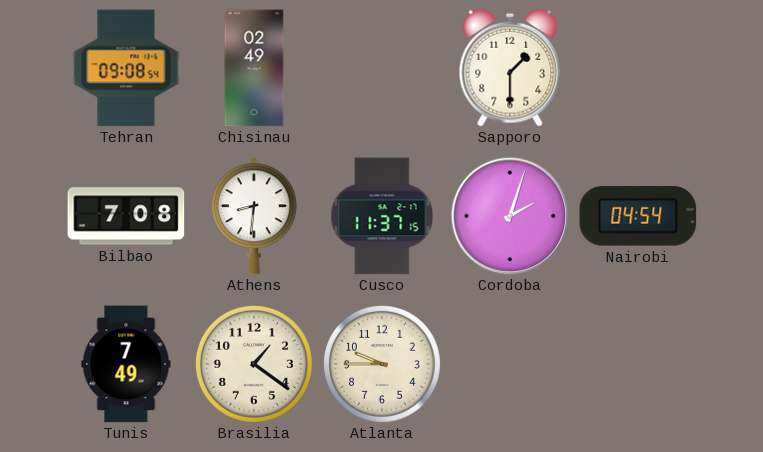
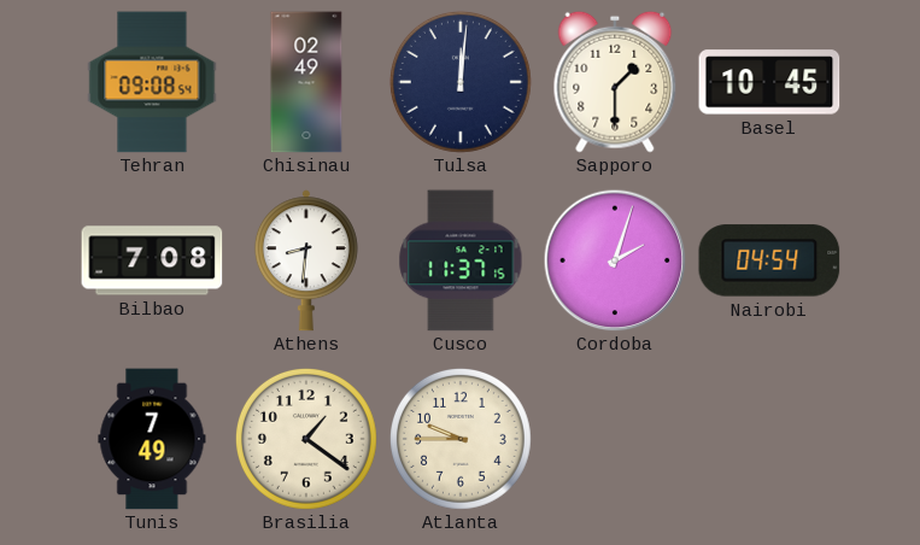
Tulsa: none -> 12:01 (461, 82)
Basel: none -> 10:45 (769, 82)
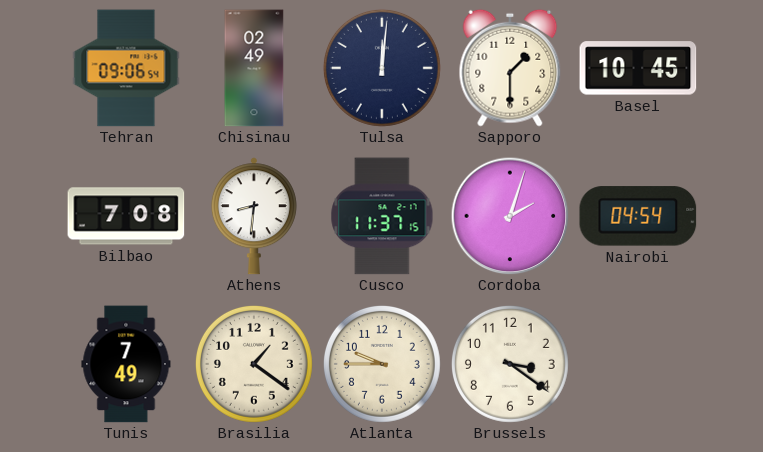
Tehran: 09:08 -> 09:06 (126, 68)
Brussels: none -> 3:21 (510, 364)
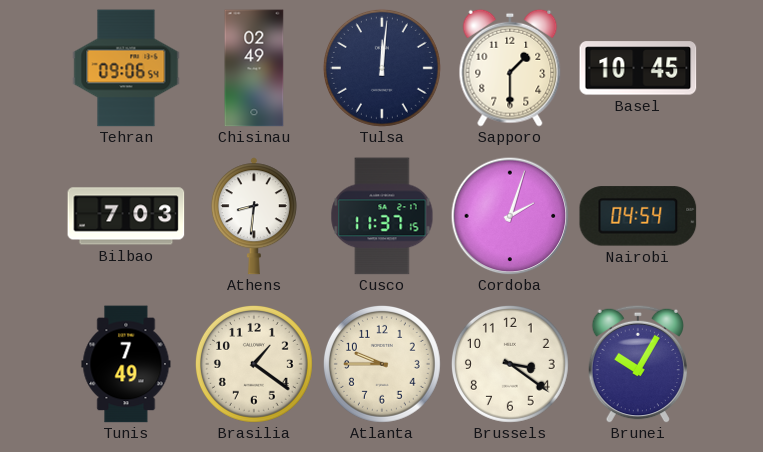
Bilbao: 7:08 -> 7:03 (126, 216)
Brunei: none -> 10:05 (638, 364)
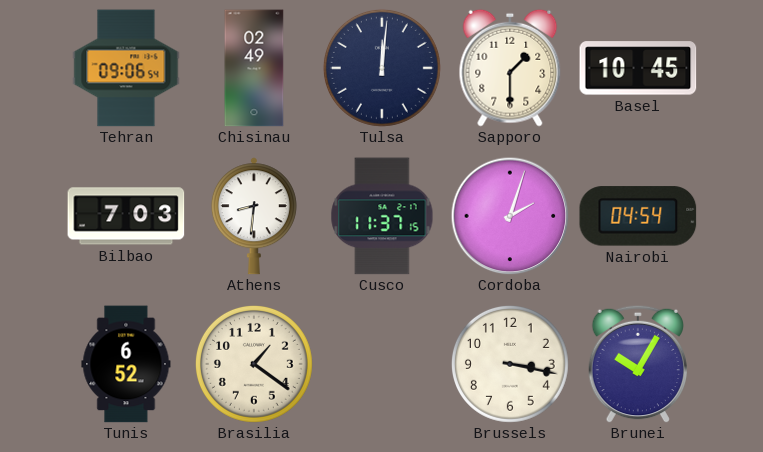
Tunis: 7:49 -> 6:52 (126, 364)
Atlanta: 9:45 -> none (382, 364)
Brussels: 3:21 -> 3:17 (510, 364)
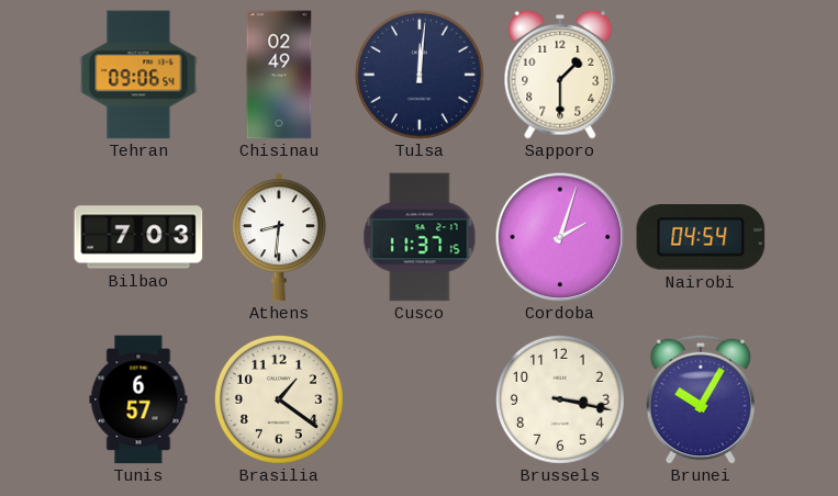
Basel: 10:45 -> none (638, 68)
Tunis: 6:52 -> 6:57 (138, 399)
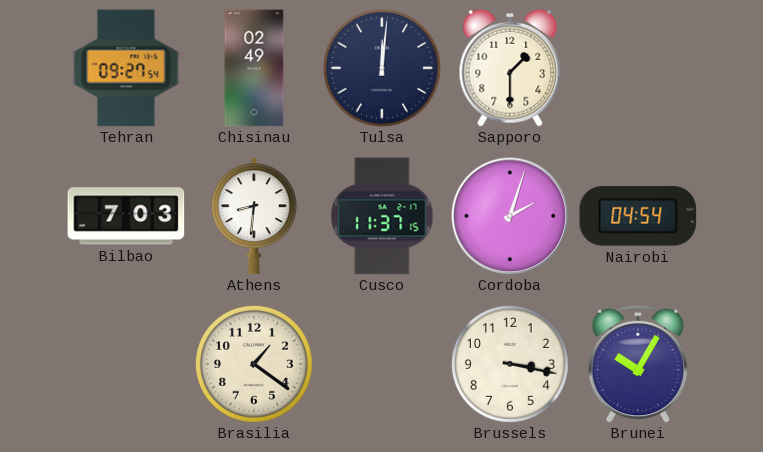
Tehran: 09:06 -> 09:27 (126, 68)
Tunis: 6:57 -> none (138, 399)
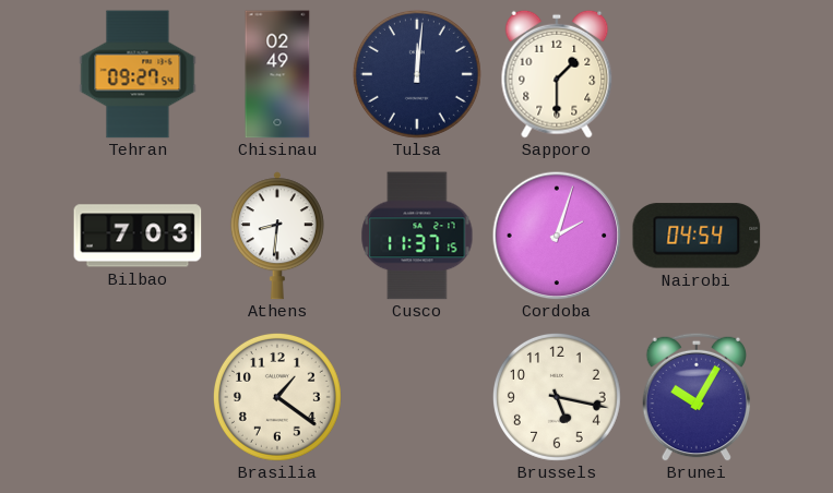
Brussels: 3:17 -> 5:17 (557, 397)
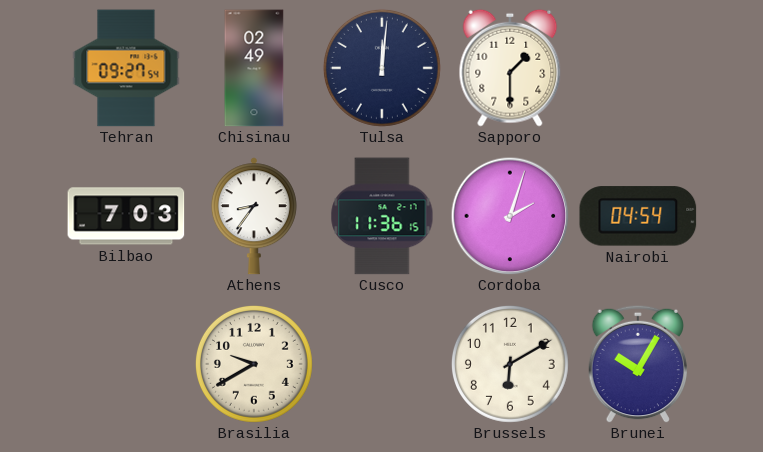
Athens: 8:31 -> 8:36 (254, 216)
Cusco: 11:37 -> 11:36 (382, 216)
Brasilia: 1:21 -> 9:40 (254, 364)
Brussels: 5:17 -> 6:10 (510, 364)
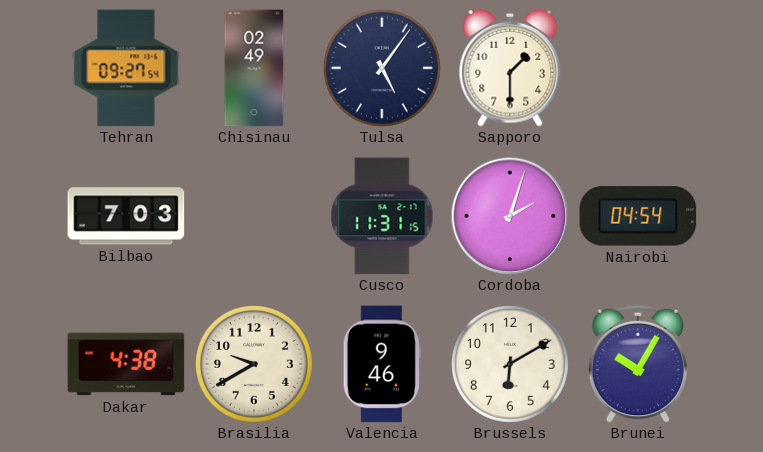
Tulsa: 12:01 -> 5:06 (382, 68)
Athens: 8:36 -> none (254, 216)
Cusco: 11:36 -> 11:31 (382, 216)
Dakar: none -> 4:38 (126, 364)
Valencia: none -> 9:46 (382, 364)
